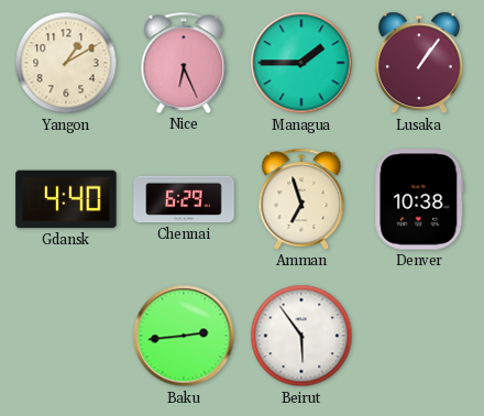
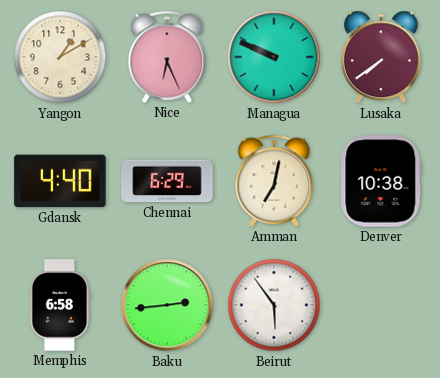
Managua: 1:45 -> 9:49 (274, 57)
Lusaka: 1:06 -> 7:39 (381, 57)
Amman: 6:57 -> 7:02 (274, 181)
Memphis: none -> 6:58 (60, 305)
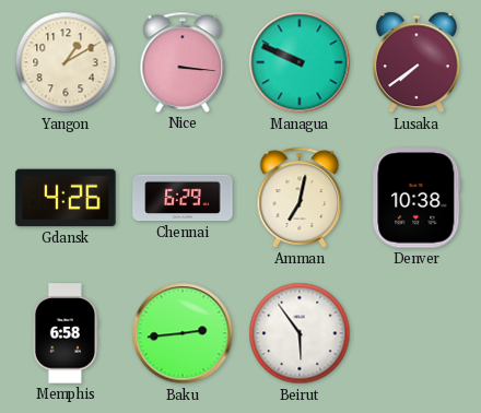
Nice: 6:26 -> 3:16 (183, 62)
Gdansk: 4:40 -> 4:26 (66, 198)
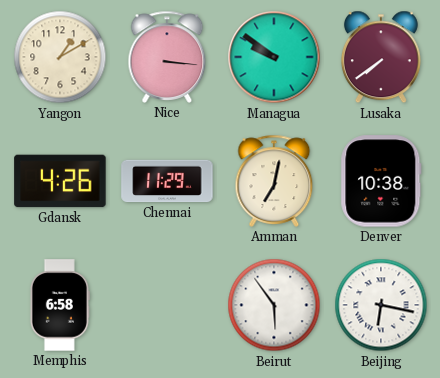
Managua: 9:49 -> 9:51 (274, 57)
Chennai: 6:29 -> 11:29 (167, 181)
Baku: 2:44 -> none (183, 333)
Beijing: none -> 6:17 (381, 305)
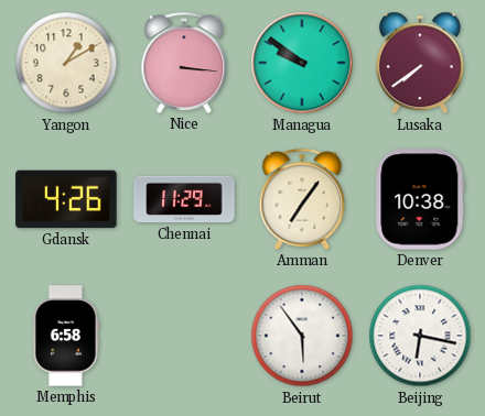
Amman: 7:02 -> 7:06 (302, 199)
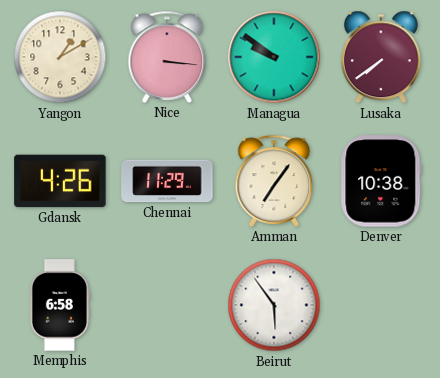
Beijing: 6:17 -> none (420, 336)
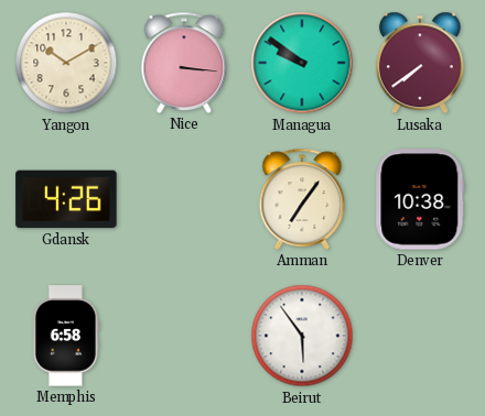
Yangon: 1:10 -> 10:10 (66, 63)
Chennai: 11:29 -> none (167, 181)
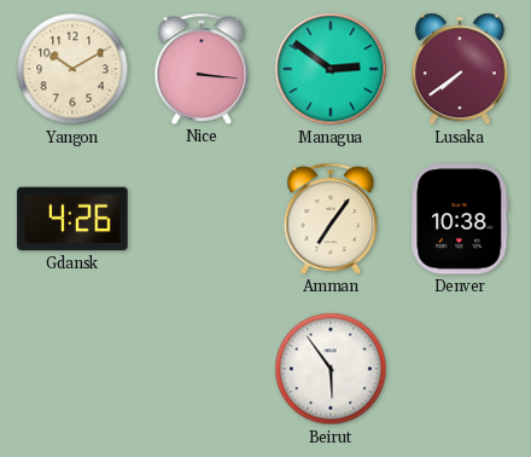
Managua: 9:51 -> 2:51 (331, 69)
Memphis: 6:58 -> none (66, 336)
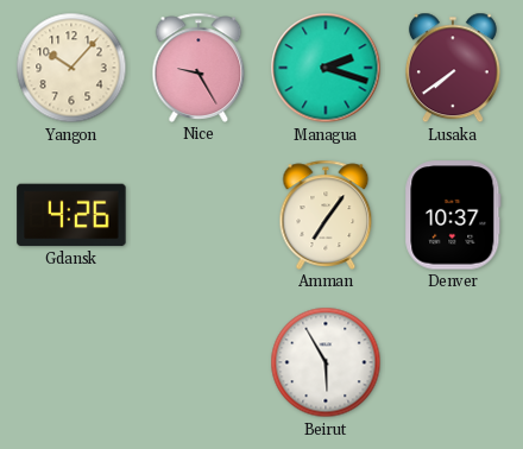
Yangon: 10:10 -> 10:07 (71, 68)
Nice: 3:16 -> 9:25 (199, 68)
Managua: 2:51 -> 2:18 (326, 68)
Denver: 10:38 -> 10:37 (453, 215)
Beirut: 5:54 -> 5:55 (326, 362)
